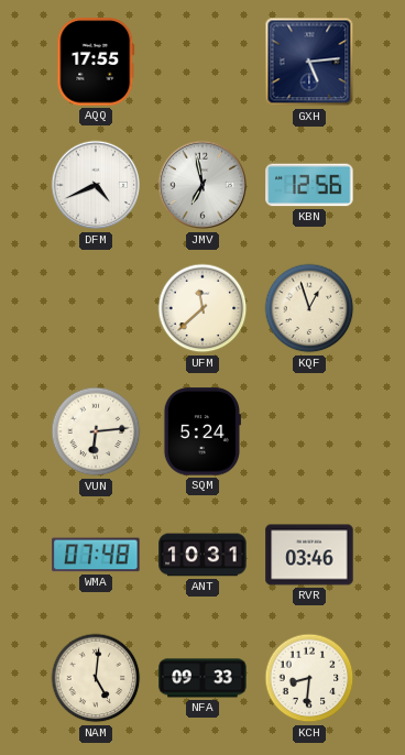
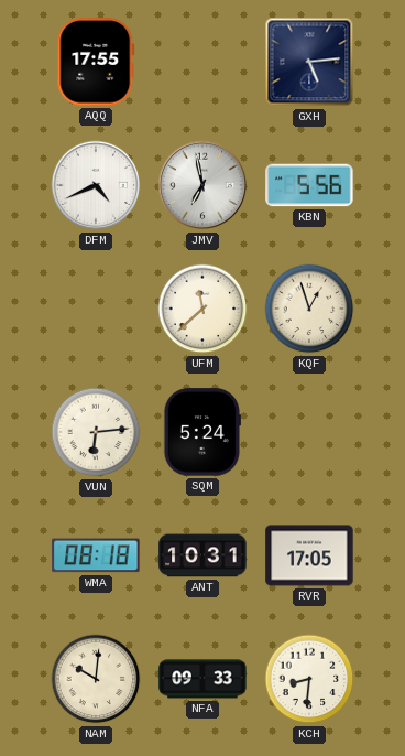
KBN: 12:56 -> 5:56 (309, 185)
WMA: 07:48 -> 08:18 (96, 555)
RVR: 03:46 -> 17:05 (309, 555)
NAM: 5:01 -> 10:01 (96, 679)
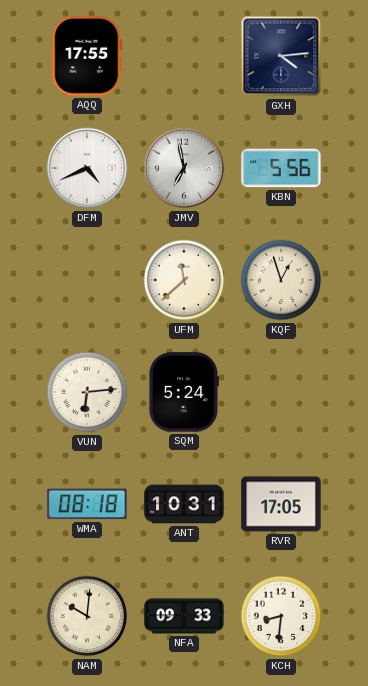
GXH: 5:14 -> 4:14 (281, 56)
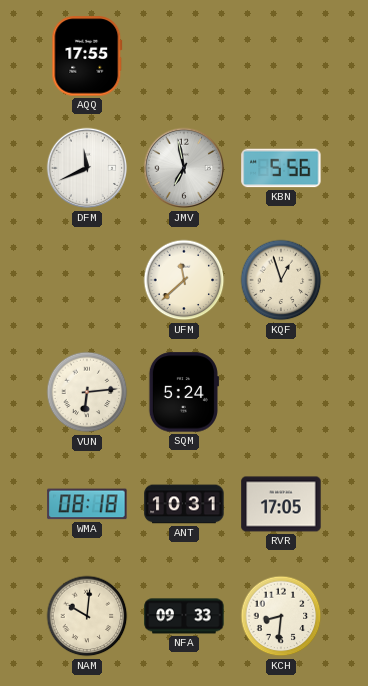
GXH: 4:14 -> none (281, 56)
DFM: 4:41 -> 11:41 (87, 168)
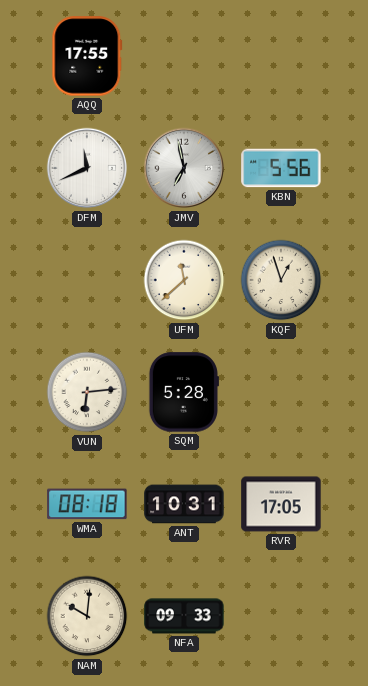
SQM: 5:24 -> 5:28 (183, 392)
KCH: 8:31 -> none (281, 616)
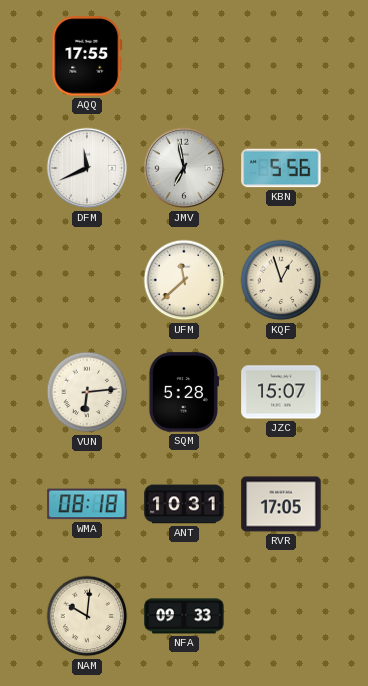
JZC: none -> 15:07 (281, 392)
